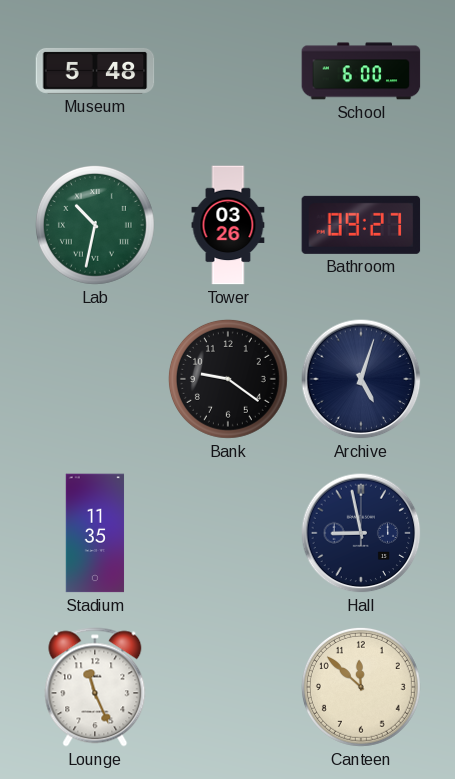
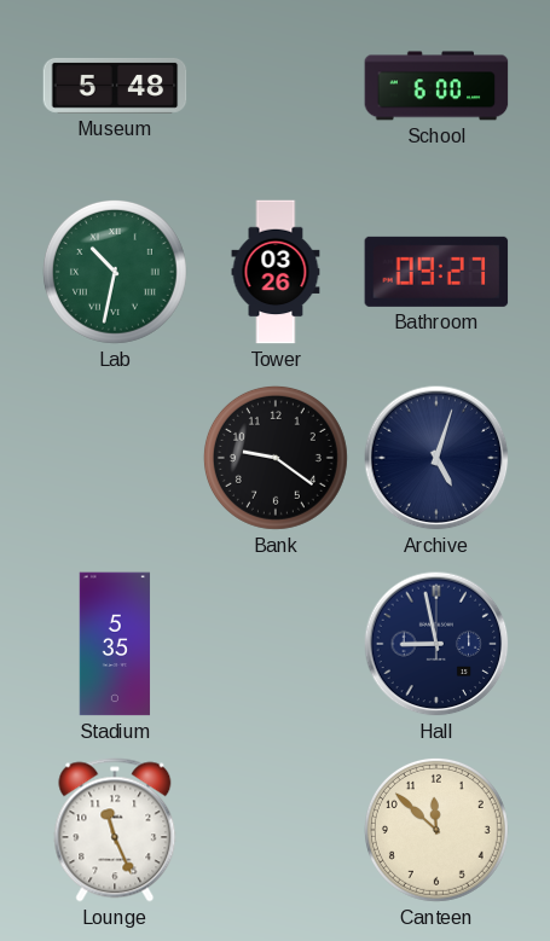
Stadium: 11:35 -> 5:35 (115, 644)
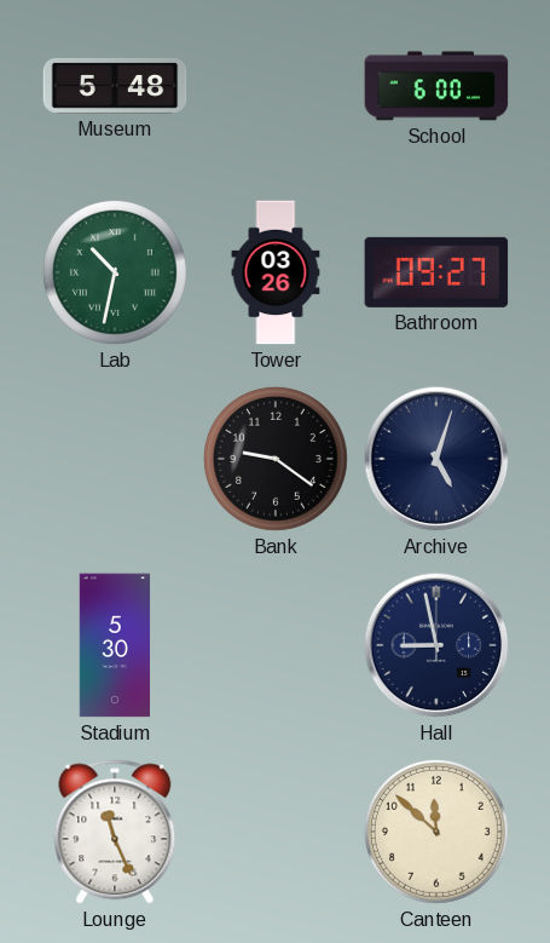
Stadium: 5:35 -> 5:30 (115, 645)
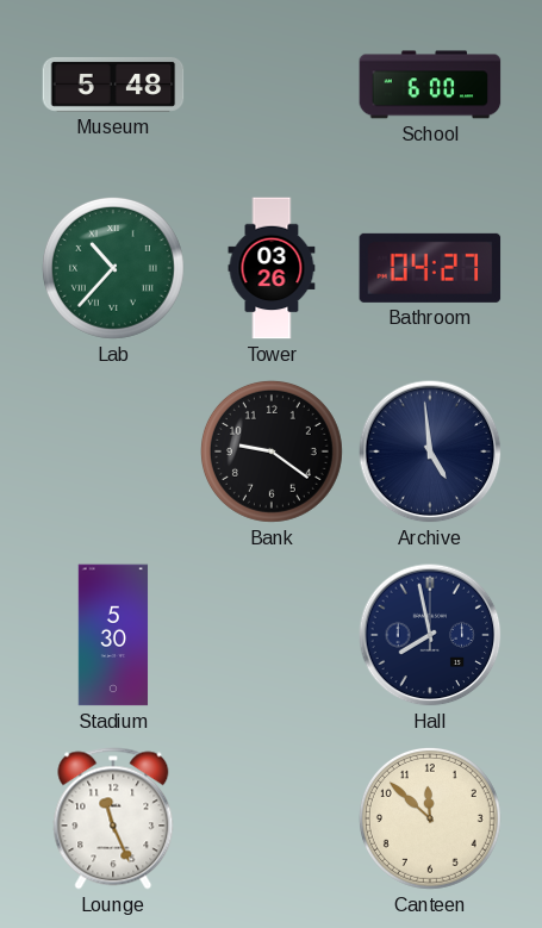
Lab: 10:32 -> 10:37 (113, 268)
Bathroom: 09:27 -> 04:27 (430, 268)
Archive: 5:03 -> 4:59 (430, 451)
Hall: 8:58 -> 7:58 (430, 635)
